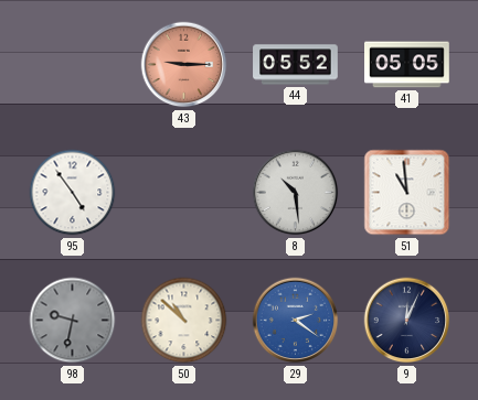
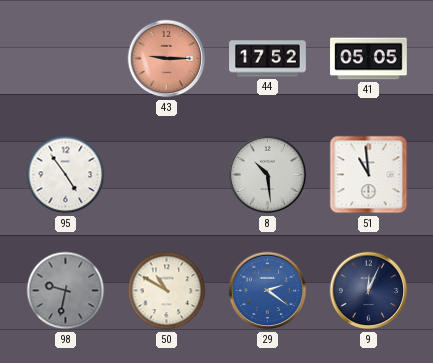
44: 05:52 -> 17:52 (268, 59)
50: 10:52 -> 10:50 (167, 291)
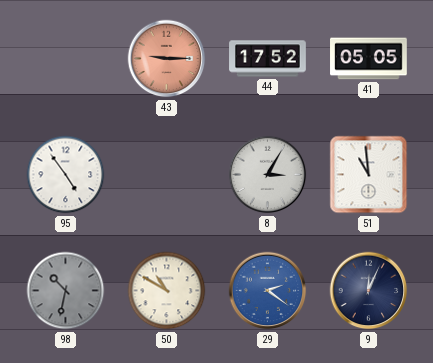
8: 10:29 -> 3:05 (268, 175)
98: 9:32 -> 10:32 (66, 291)
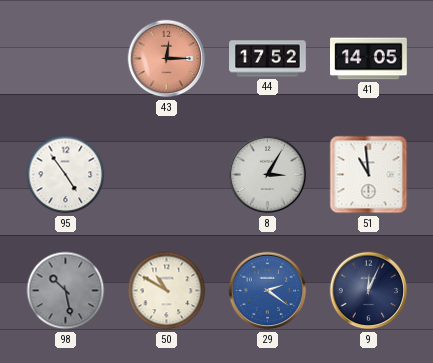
43: 9:15 -> 12:15 (167, 59)
41: 05:05 -> 14:05 (369, 59)
98: 10:32 -> 10:28 (66, 291)
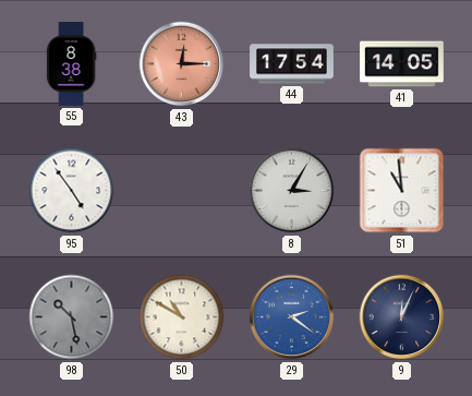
55: none -> 8:38 (71, 64)
44: 17:52 -> 17:54 (292, 64)
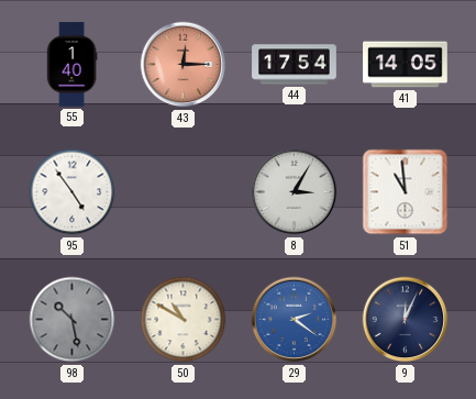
55: 8:38 -> 1:40 (71, 65)
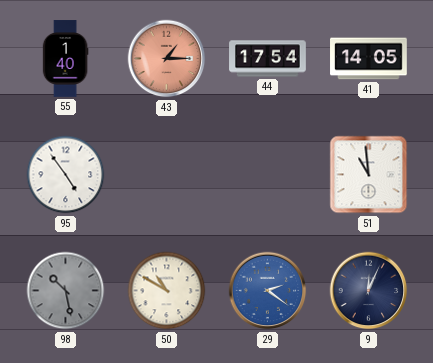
43: 12:15 -> 1:15 (167, 59)
8: 3:05 -> none (295, 192)
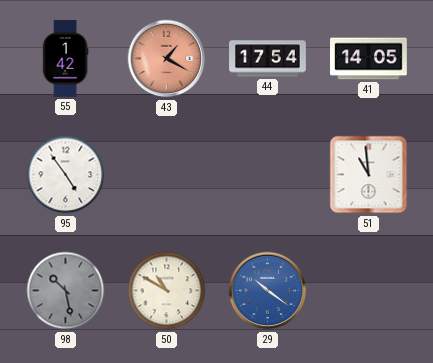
55: 1:40 -> 1:42 (65, 59)
43: 1:15 -> 1:20 (167, 59)
29: 2:21 -> 10:21 (268, 291)
9: 12:04 -> none (369, 291)
